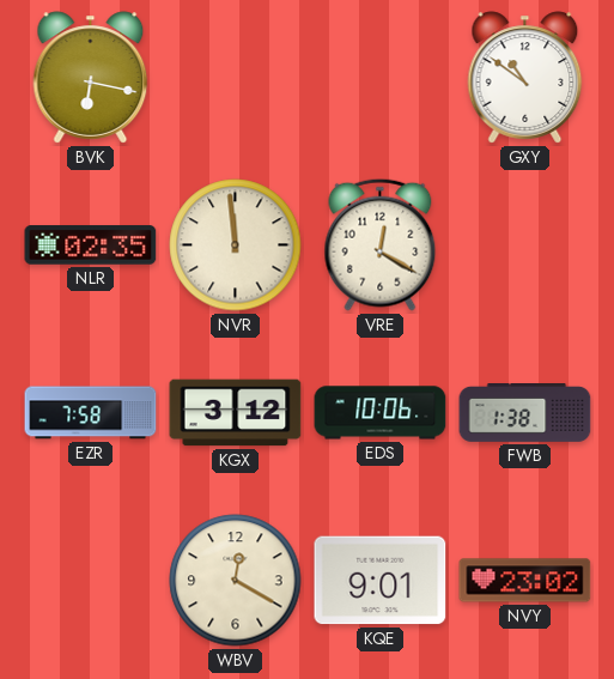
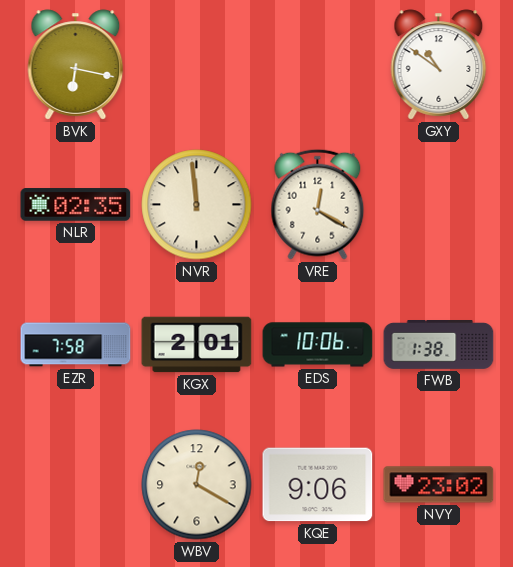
KGX: 3:12 -> 2:01 (197, 345)
KQE: 9:01 -> 9:06 (318, 485)
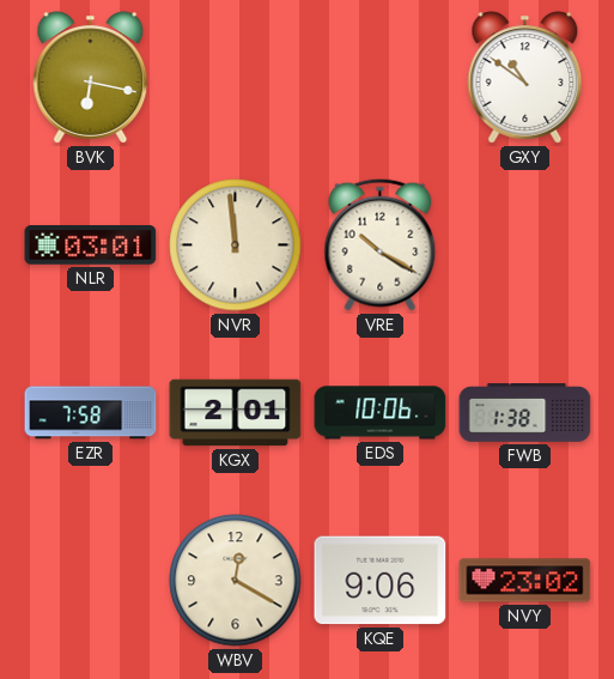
NLR: 02:35 -> 03:01 (91, 245)
VRE: 12:20 -> 10:20 (381, 244)
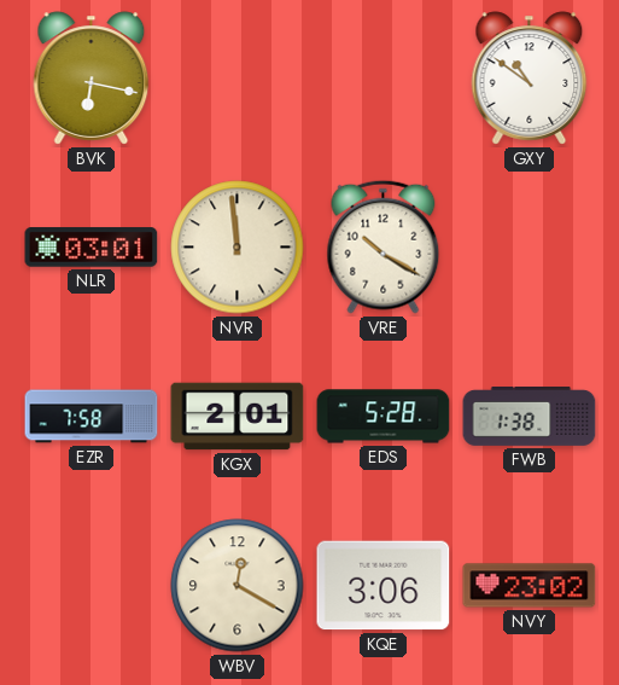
EDS: 10:06 -> 5:28 (384, 417)
KQE: 9:06 -> 3:06 (384, 586)
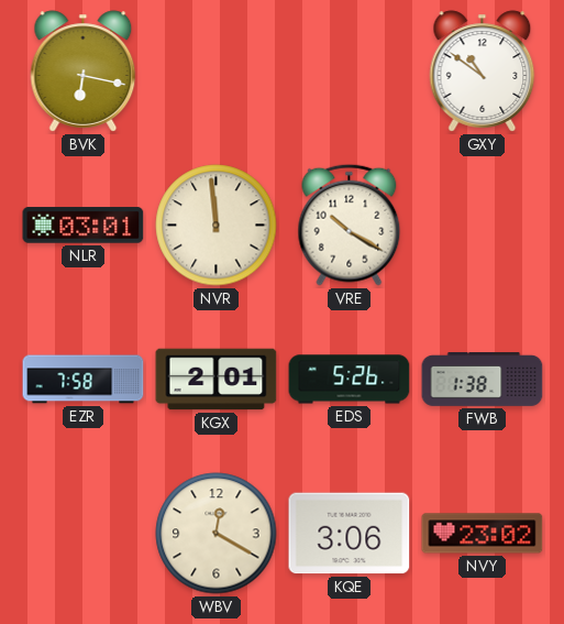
EDS: 5:28 -> 5:26 (350, 380)
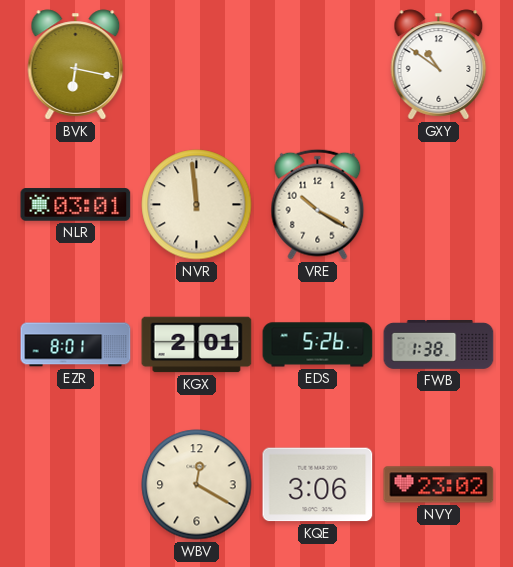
EZR: 7:58 -> 8:01 (76, 345)
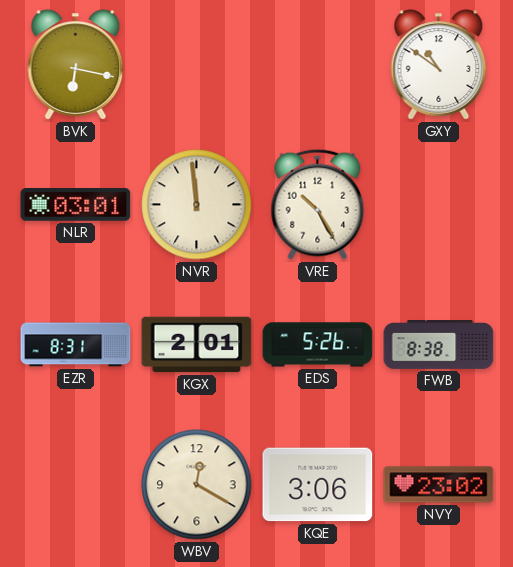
VRE: 10:20 -> 10:25 (318, 204)
EZR: 8:01 -> 8:31 (76, 345)
FWB: 1:38 -> 8:38 (439, 345)
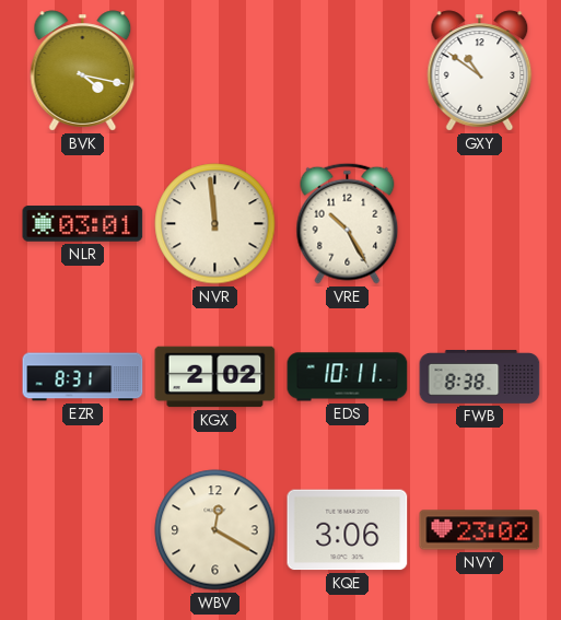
BVK: 6:17 -> 4:17 (83, 71)
KGX: 2:01 -> 2:02 (215, 377)
EDS: 5:26 -> 10:11 (348, 377)
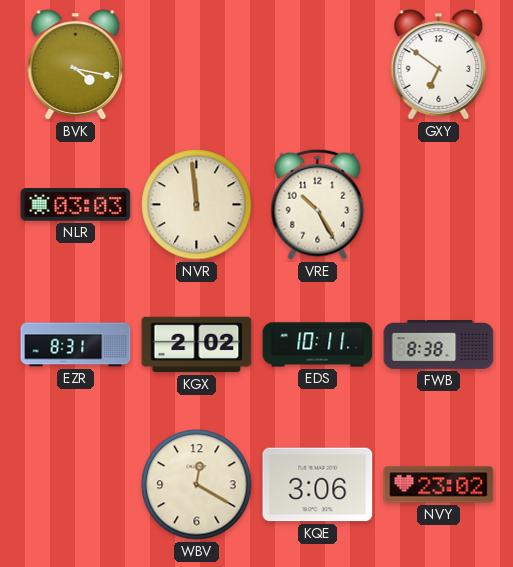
GXY: 10:51 -> 6:51 (439, 65)
NLR: 03:01 -> 03:03 (76, 205)
